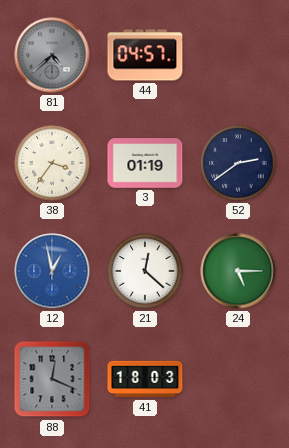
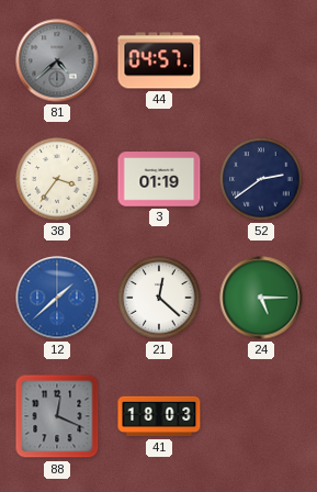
12: 12:58 -> 1:38 (57, 298)
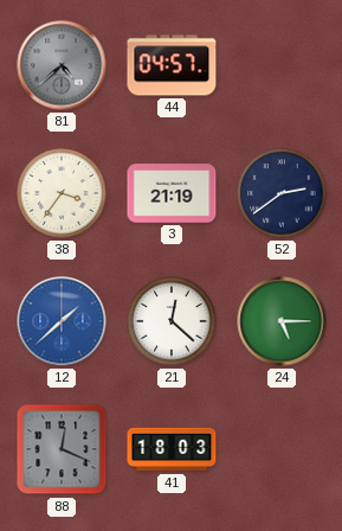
3: 01:19 -> 21:19 (172, 193)
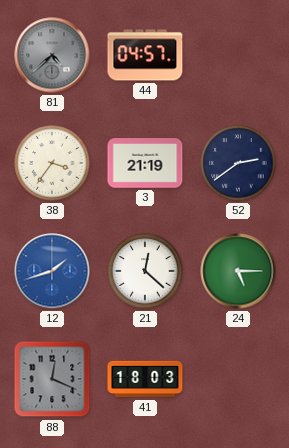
12: 1:38 -> 1:42 (52, 271)
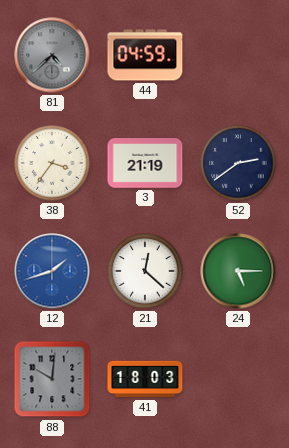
44: 04:57 -> 04:59 (145, 55)
88: 12:19 -> 10:01 (52, 379)
